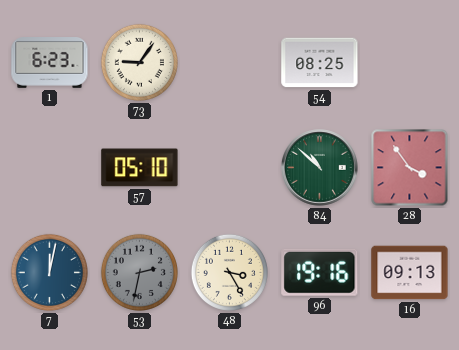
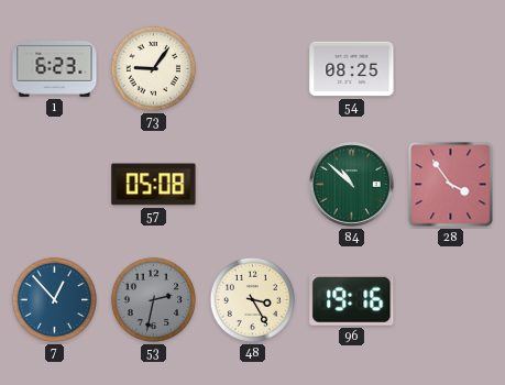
57: 05:10 -> 05:08 (154, 185)
7: 12:02 -> 12:53 (54, 299)
16: 09:13 -> none (410, 273)
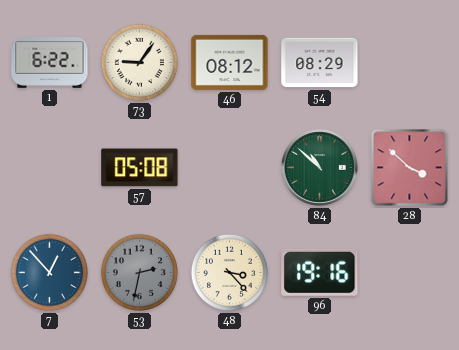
1: 6:23 -> 6:22 (50, 63)
46: none -> 08:12 (230, 62)
54: 08:25 -> 08:29 (320, 63)
28: 3:54 -> 3:52 (410, 168)
48: 3:25 -> 3:23 (229, 272)
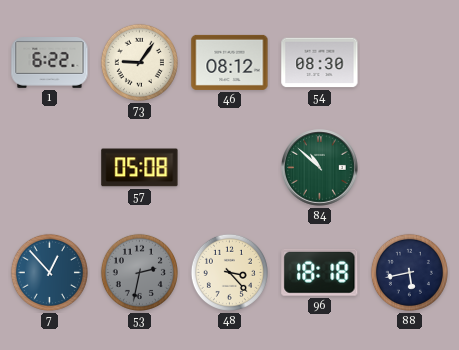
54: 08:29 -> 08:30 (320, 63)
28: 3:52 -> none (410, 168)
96: 19:16 -> 18:18 (320, 272)
88: none -> 5:43 (409, 272)
